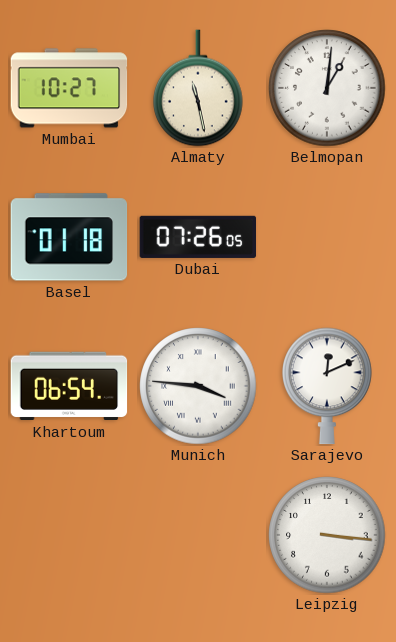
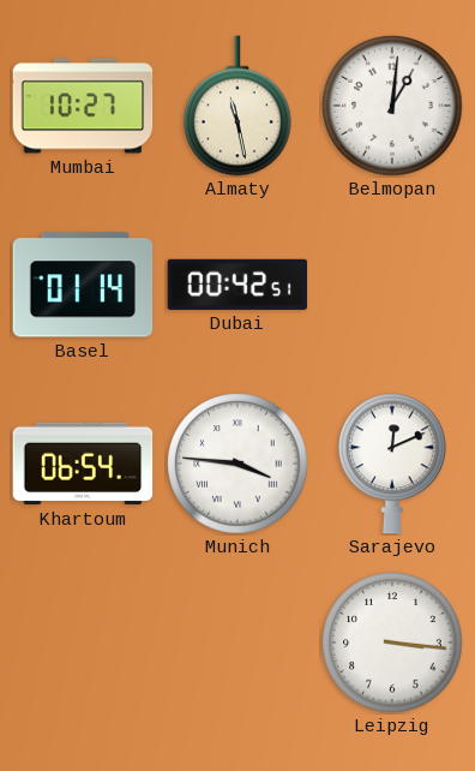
Basel: 01:18 -> 01:14 (83, 285)
Dubai: 07:26 -> 00:42 (237, 285)
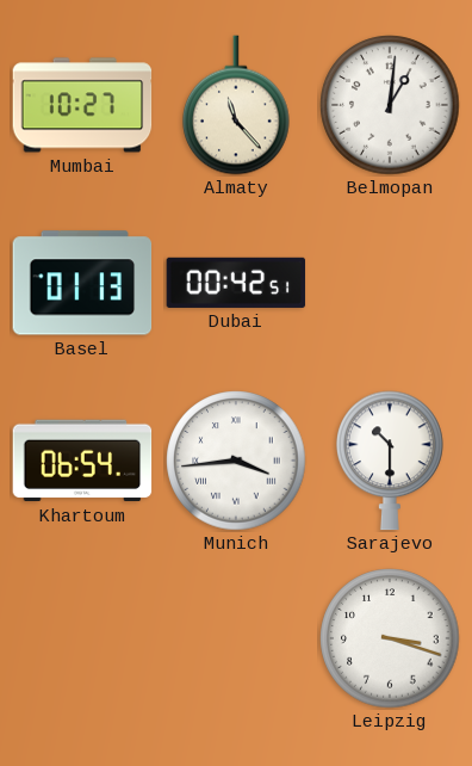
Almaty: 11:28 -> 11:23 (236, 105)
Basel: 01:14 -> 01:13 (82, 283)
Munich: 3:46 -> 3:44 (236, 461)
Sarajevo: 12:11 -> 10:30 (390, 461)
Leipzig: 3:16 -> 3:18 (390, 638)
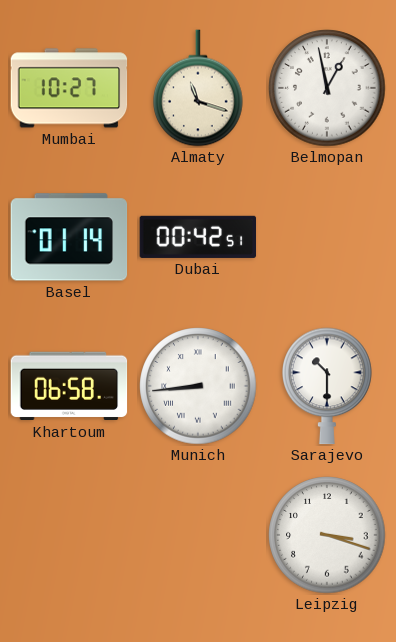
Almaty: 11:23 -> 11:18 (198, 88)
Belmopan: 1:01 -> 12:58 (327, 88)
Basel: 01:13 -> 01:14 (69, 237)
Khartoum: 06:54 -> 06:58 (69, 386)
Munich: 3:44 -> 8:44 (198, 386)
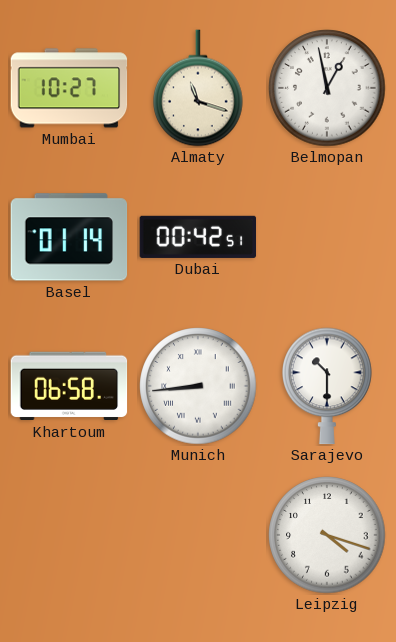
Leipzig: 3:18 -> 4:18 (327, 535)
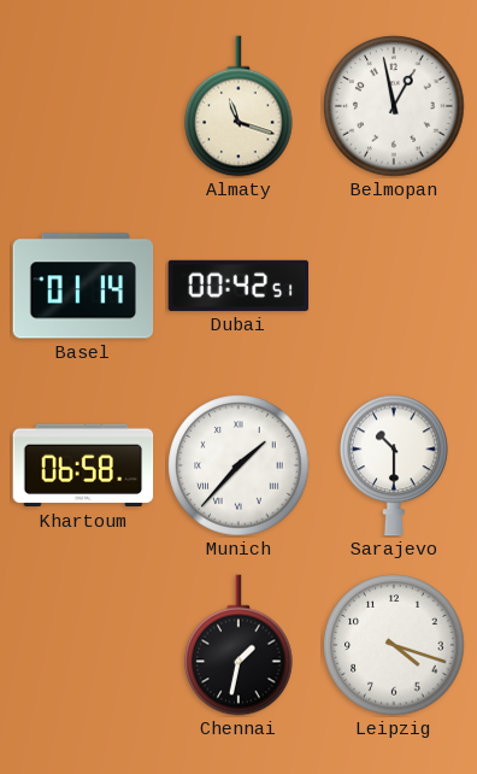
Mumbai: 10:27 -> none (69, 88)
Munich: 8:44 -> 1:37 (238, 465)
Chennai: none -> 1:32 (238, 645)
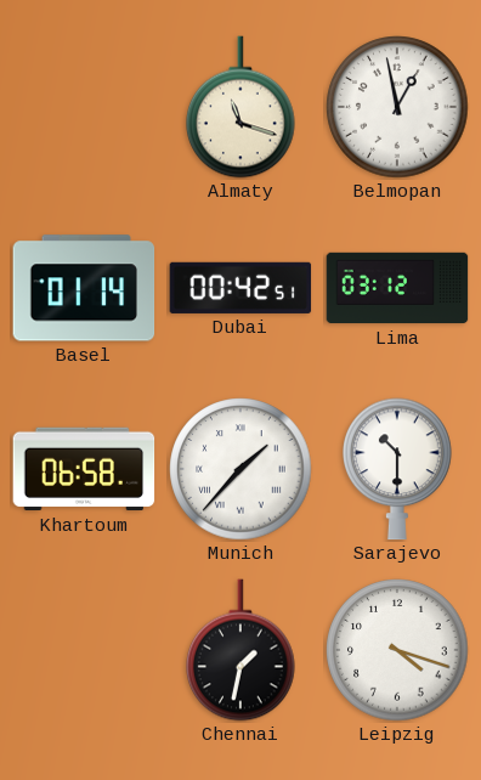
Lima: none -> 03:12 (397, 288)
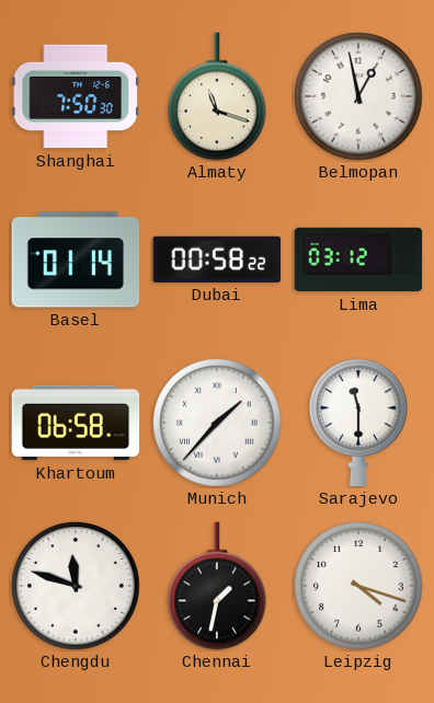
Shanghai: none -> 7:50 (76, 96)
Dubai: 00:42 -> 00:58 (217, 260)
Sarajevo: 10:30 -> 11:30 (358, 423)
Chengdu: none -> 11:48 (76, 586)
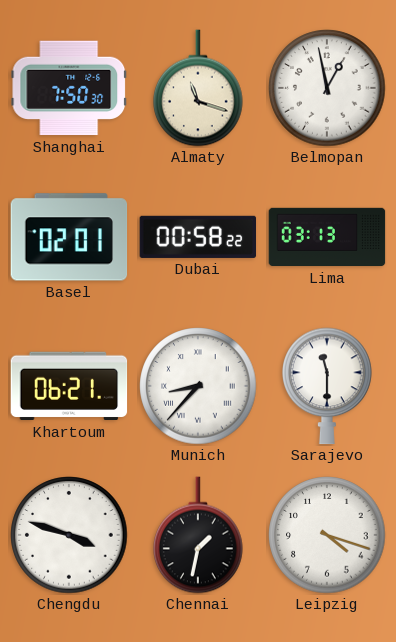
Basel: 01:14 -> 02:01 (69, 237)
Lima: 03:12 -> 03:13 (327, 237)
Khartoum: 06:58 -> 06:21 (69, 386)
Munich: 1:37 -> 8:37 (198, 386)
Chengdu: 11:48 -> 3:48 (69, 535)
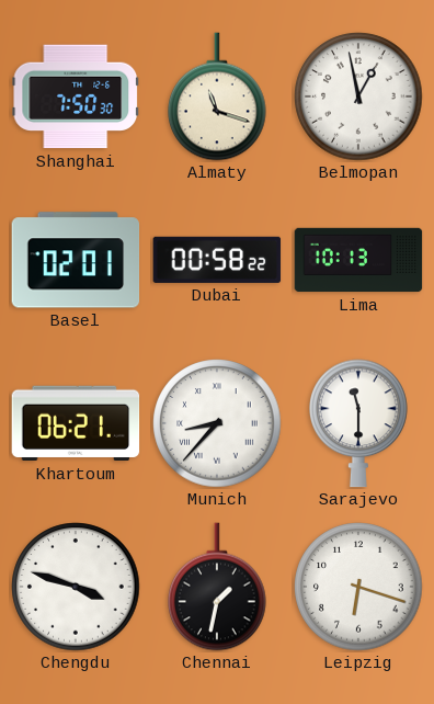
Lima: 03:13 -> 10:13 (358, 260)
Leipzig: 4:18 -> 6:18 (358, 587)
